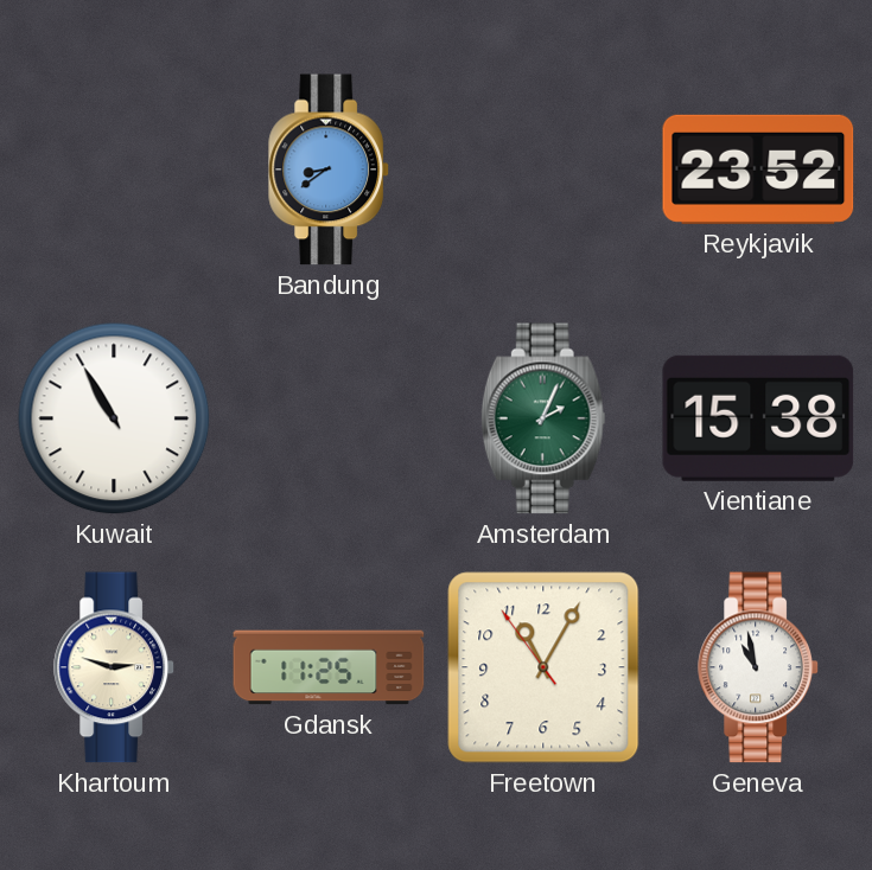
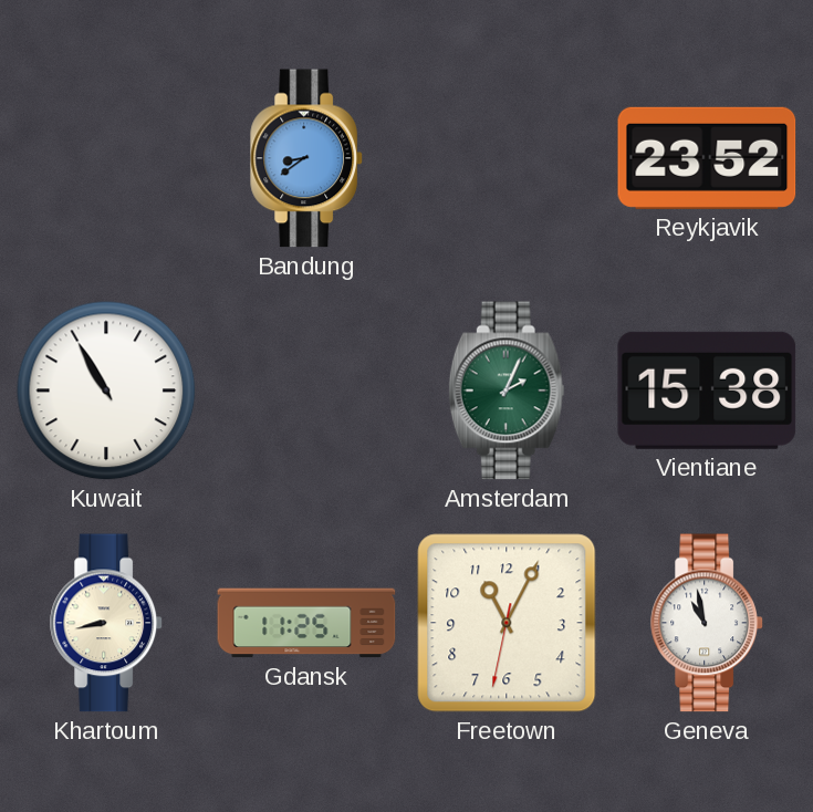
Khartoum: 2:48 -> 8:43 (106, 623)
Freetown: 11:04:54 -> 11:04:32 (507, 623)
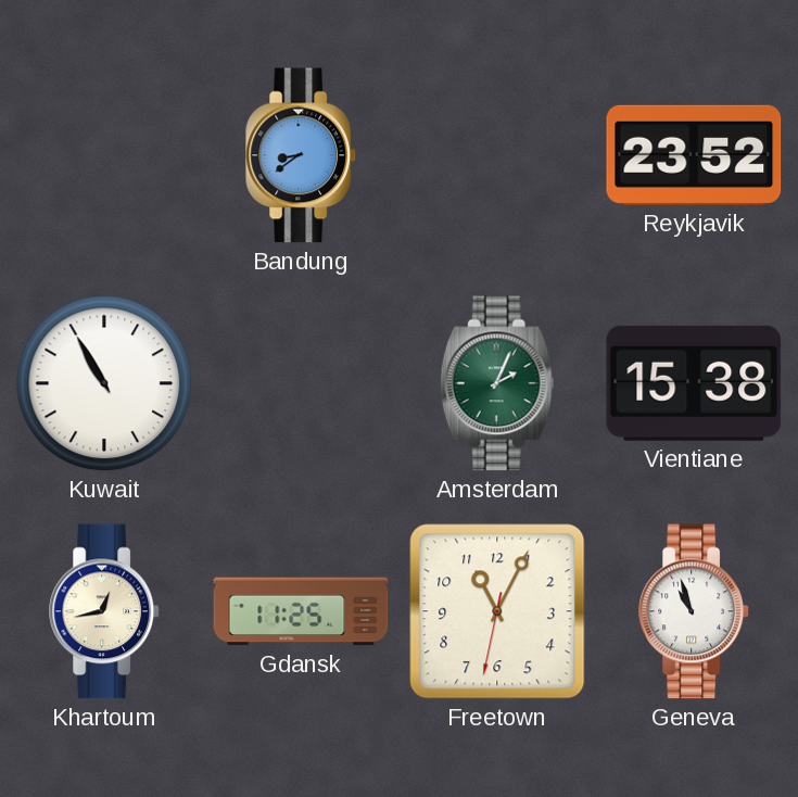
Khartoum: 8:43 -> 12:43 (104, 611)
Geneva: 10:58 -> 10:57 (694, 611)
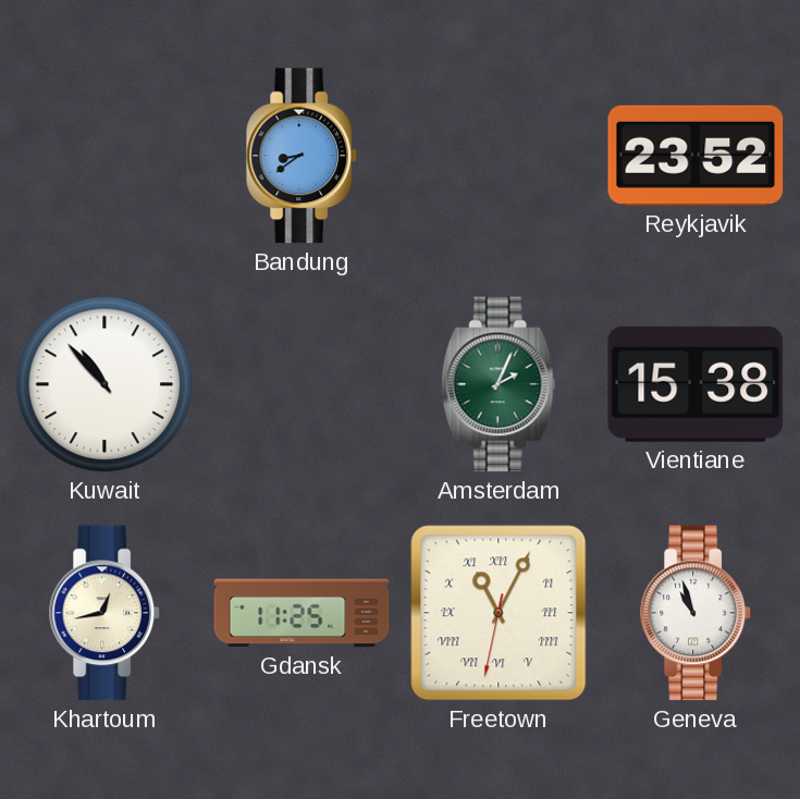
Kuwait: 10:55 -> 10:53 (104, 384)
Freetown numerals: Arabic -> Roman (499, 613)
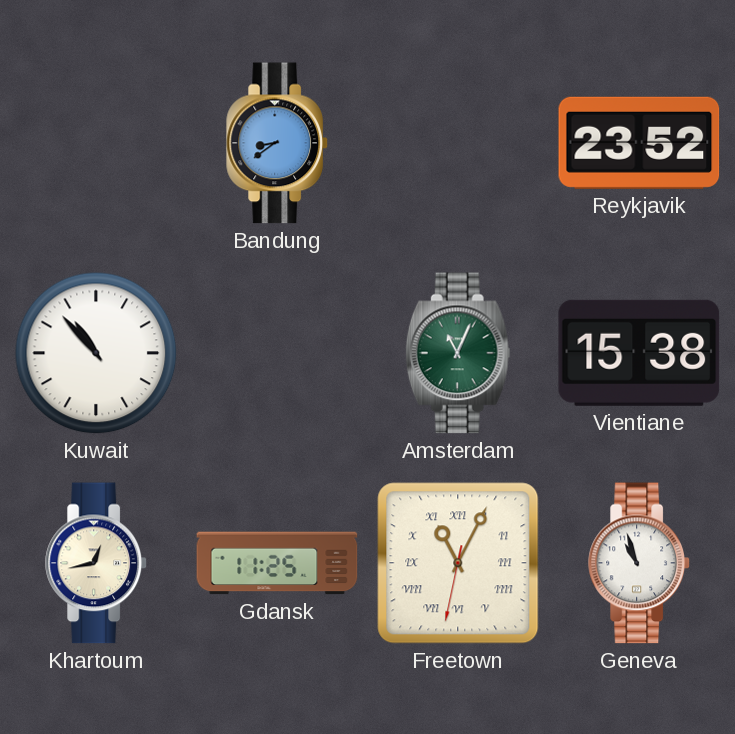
Amsterdam: 2:04 -> 11:04 (458, 353)
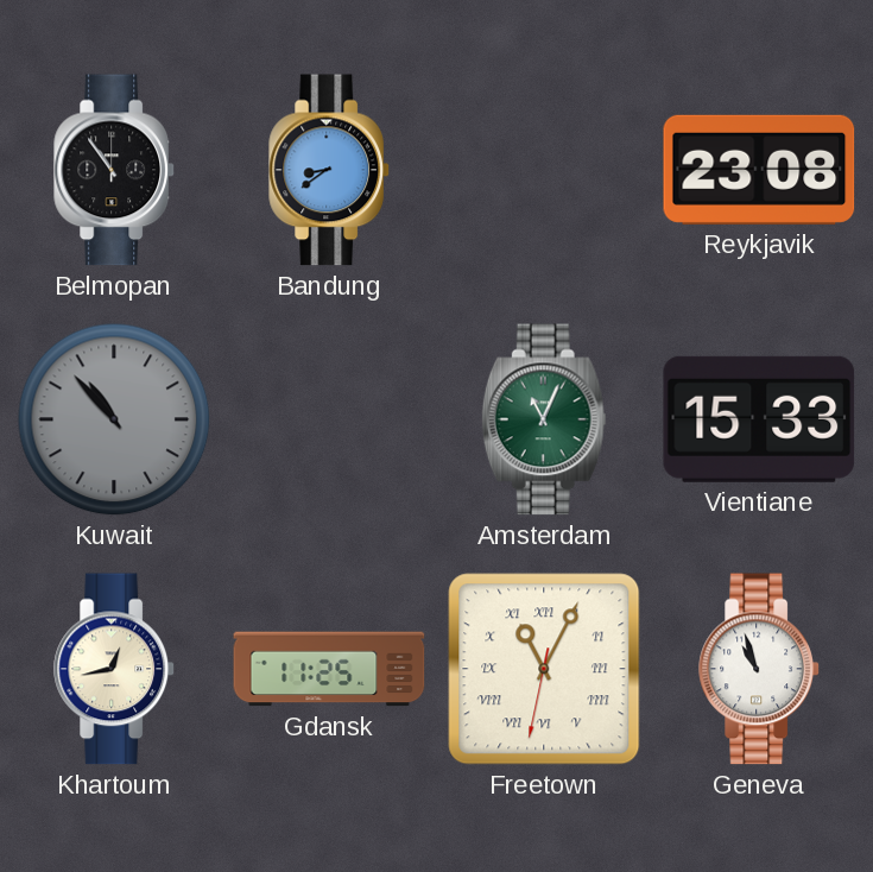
Belmopan: none -> 10:54 (114, 170)
Reykjavik: 23:52 -> 23:08 (759, 170)
Kuwait dial: white -> grey (114, 419)
Vientiane: 15:38 -> 15:33 (759, 419)
